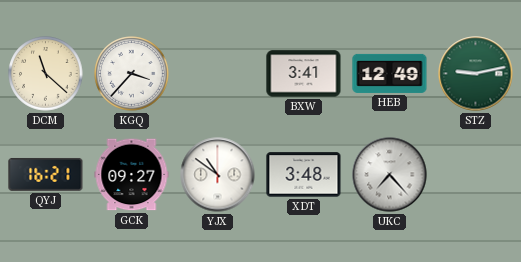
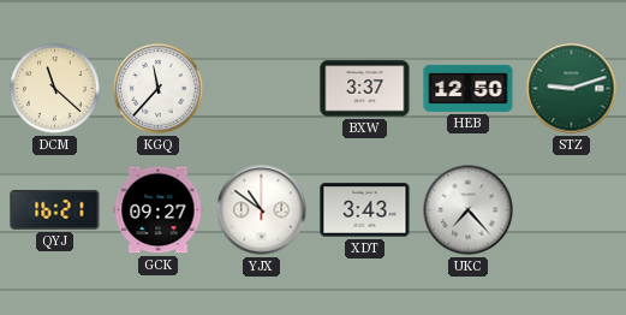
KGQ: 3:37 -> 11:37 (159, 89)
BXW: 3:41 -> 3:37 (365, 89)
HEB: 12:49 -> 12:50 (469, 88)
STZ: 9:13 -> 9:12 (572, 89)
XDT: 3:48 -> 3:43 (365, 210)
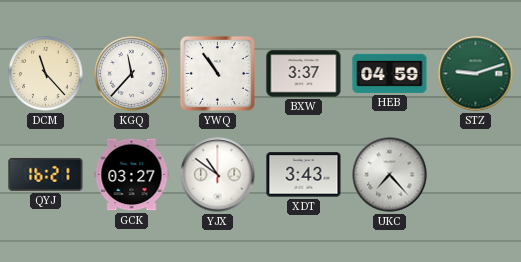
DCM: 11:22 -> 11:23 (46, 74)
YWQ: none -> 10:54 (217, 73)
HEB: 12:50 -> 04:59 (390, 73)
GCK: 09:27 -> 03:27 (132, 175)
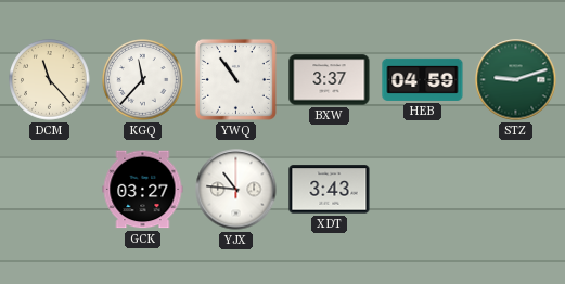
QYJ: 16:21 -> none (46, 174)
YJX: 10:51 -> 10:46 (236, 190)
UKC: 7:23 -> none (390, 175)
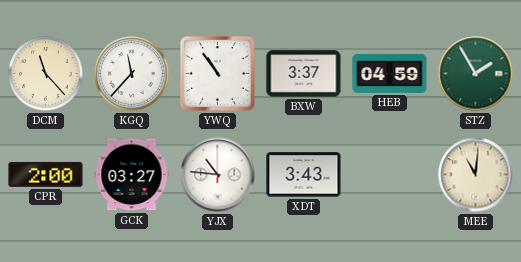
STZ: 9:12 -> 1:55 (476, 74)
CPR: none -> 2:00 (46, 174)
MEE: none -> 11:01 (476, 175)
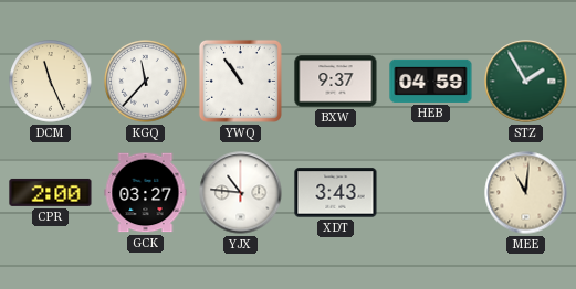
DCM: 11:23 -> 11:26 (51, 82)
BXW: 3:37 -> 9:37 (336, 82)
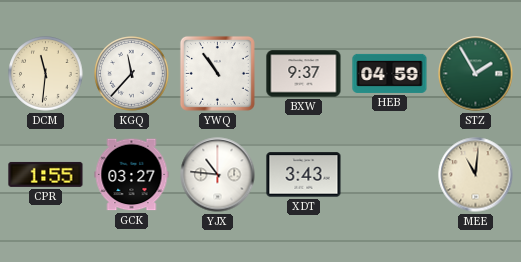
DCM: 11:26 -> 11:31 (46, 74)
CPR: 2:00 -> 1:55 (46, 174)
